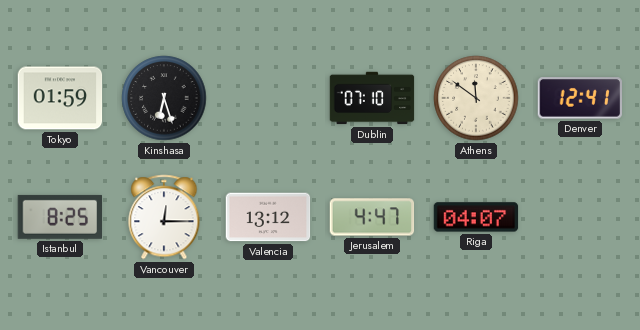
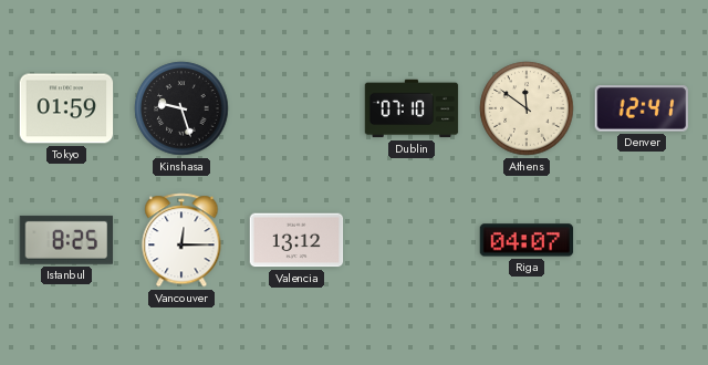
Kinshasa: 6:27 -> 9:27 (181, 108)
Jerusalem: 4:47 -> none (372, 217)
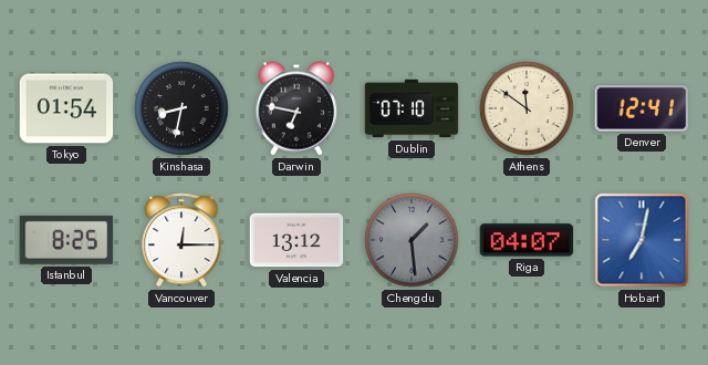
Tokyo: 01:59 -> 01:54 (66, 108)
Kinshasa: 9:27 -> 8:32 (181, 108)
Darwin: none -> 6:47 (296, 108)
Chengdu: none -> 1:29 (412, 240)
Hobart: none -> 7:02 (642, 240)
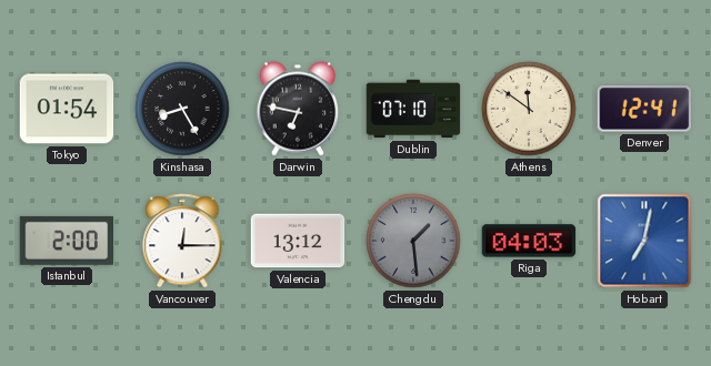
Kinshasa: 8:32 -> 8:25 (182, 109)
Istanbul: 8:25 -> 2:00 (66, 241)
Riga: 04:07 -> 04:03 (529, 241)
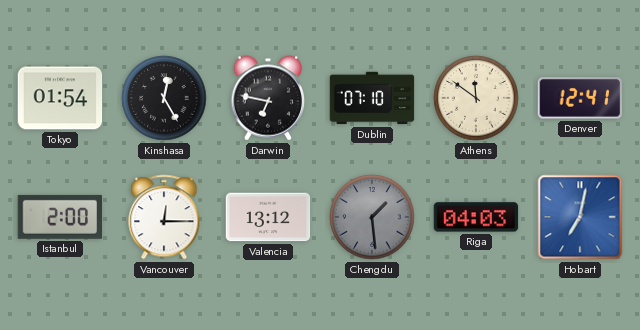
Kinshasa: 8:25 -> 12:25 (164, 98)
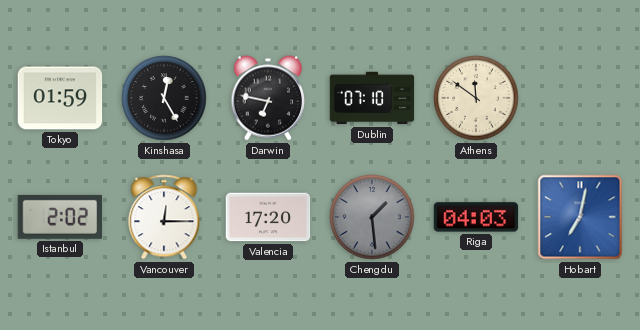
Tokyo: 01:54 -> 01:59 (60, 98)
Denver: 12:41 -> none (580, 98)
Istanbul: 2:00 -> 2:02 (59, 217)
Valencia: 13:12 -> 17:20 (268, 217)
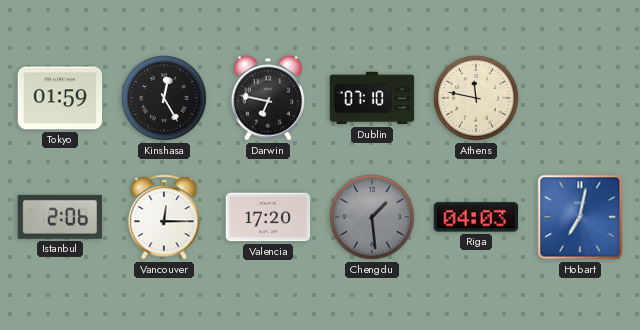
Athens: 11:51 -> 11:47 (476, 98)
Istanbul: 2:02 -> 2:06 (59, 217)
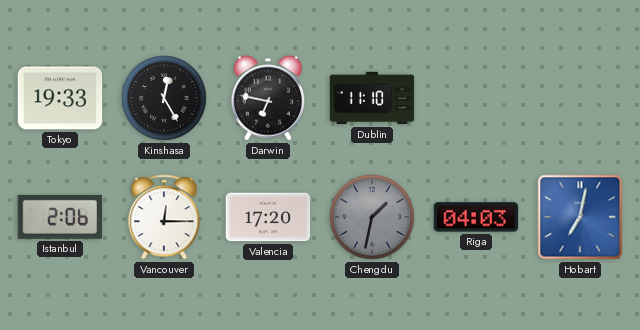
Tokyo: 01:59 -> 19:33 (60, 98)
Dublin: 07:10 -> 11:10 (372, 98)
Athens: 11:47 -> none (476, 98)
Chengdu: 1:29 -> 1:32 (372, 217)
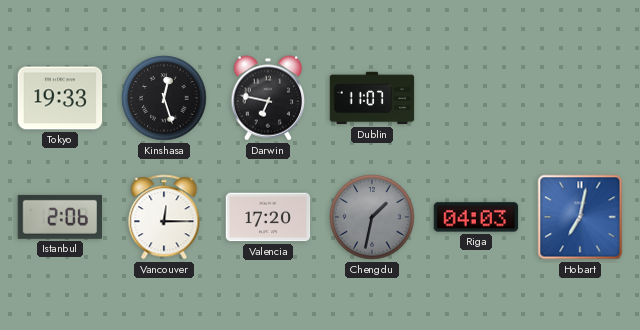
Kinshasa: 12:25 -> 12:27 (164, 98)
Dublin: 11:10 -> 11:07 (372, 98)
